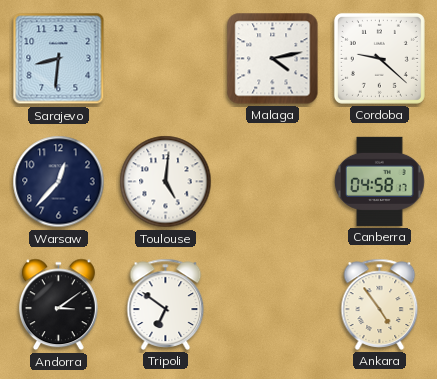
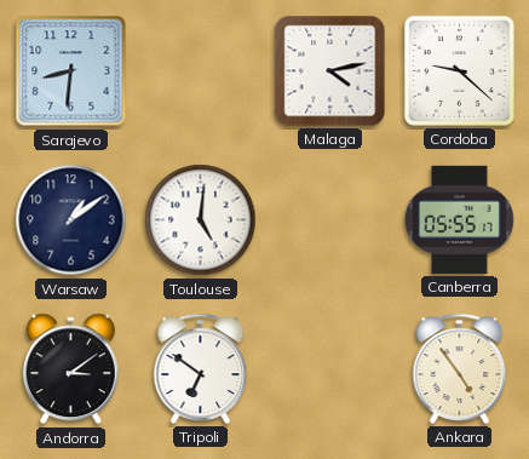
Warsaw: 12:37 -> 1:09 (71, 220)
Canberra: 04:58 -> 05:55 (459, 219)
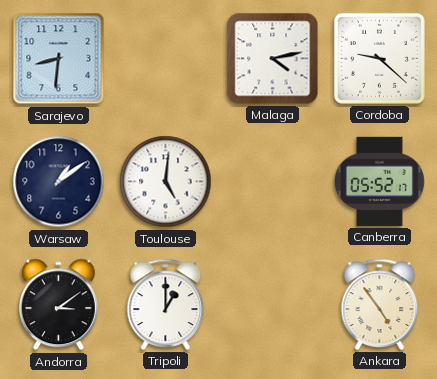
Canberra: 05:55 -> 05:52 (379, 181)
Tripoli: 6:51 -> 1:00 (166, 304)
